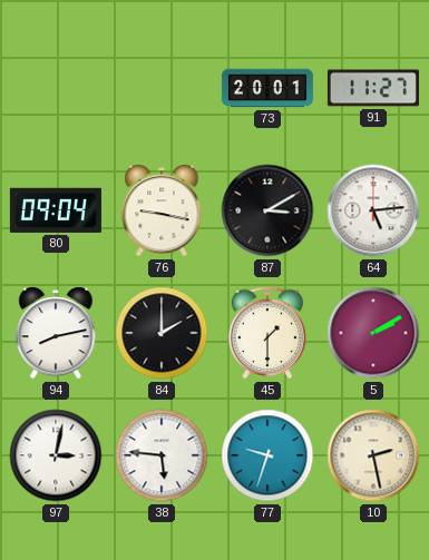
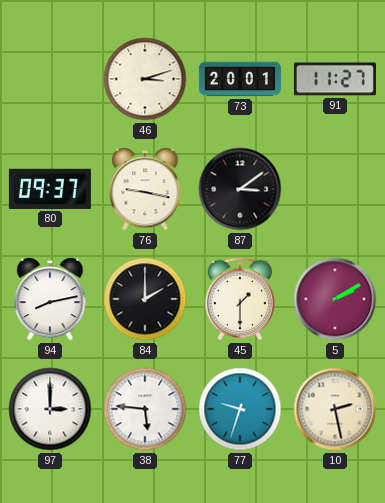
46: none -> 3:12 (145, 79)
80: 09:04 -> 09:37 (50, 189)
87: 3:10 -> 3:09 (240, 189)
64: 5:14 -> none (373, 210)
97: 3:02 -> 3:00 (50, 409)
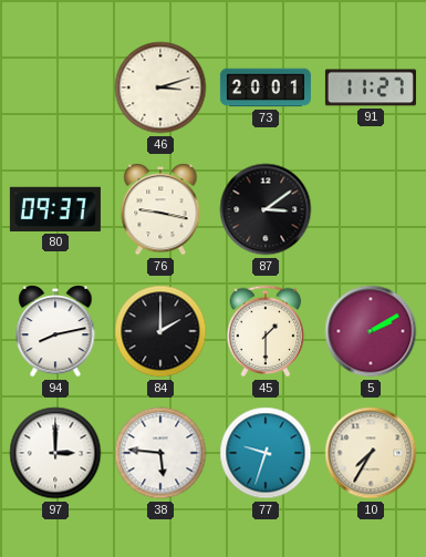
10: 2:28 -> 7:35 (371, 453)
